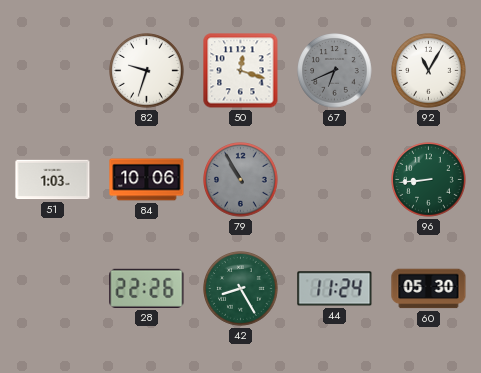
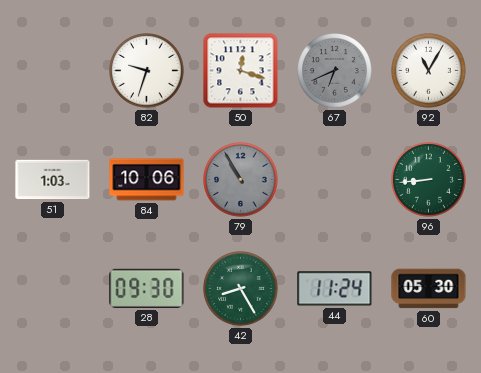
28: 22:26 -> 09:30 (147, 288)
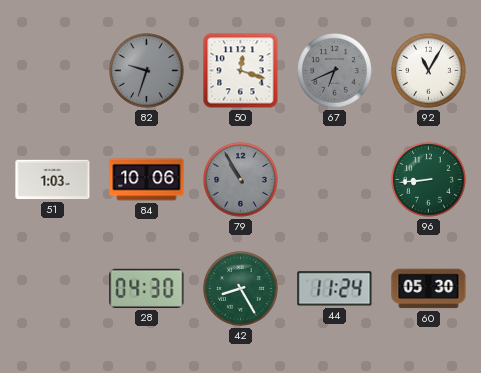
82 dial: white -> grey (147, 71)
28: 09:30 -> 04:30 (147, 288)
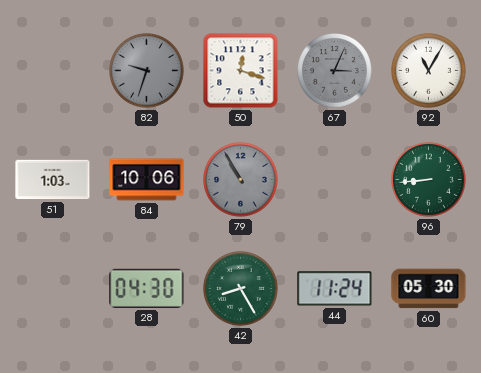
67: 6:41 -> 3:04 (335, 71)
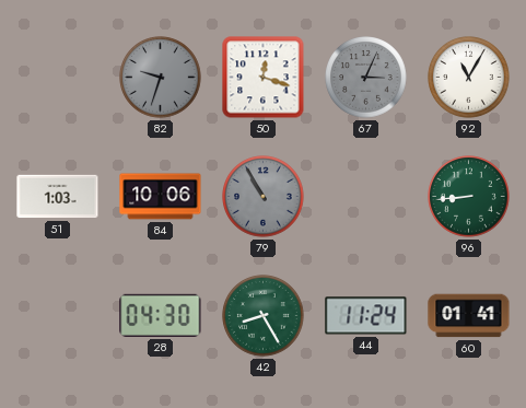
60: 05:30 -> 01:41 (469, 316)
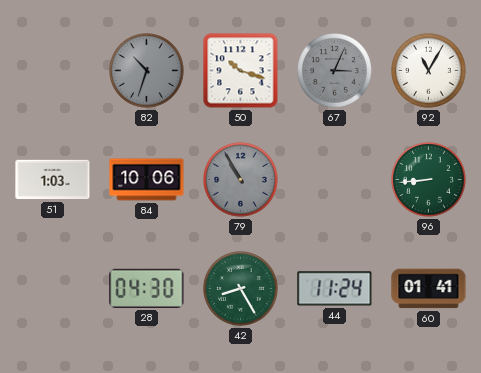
82: 9:33 -> 10:33 (147, 71)
50: 12:18 -> 10:18 (241, 71)
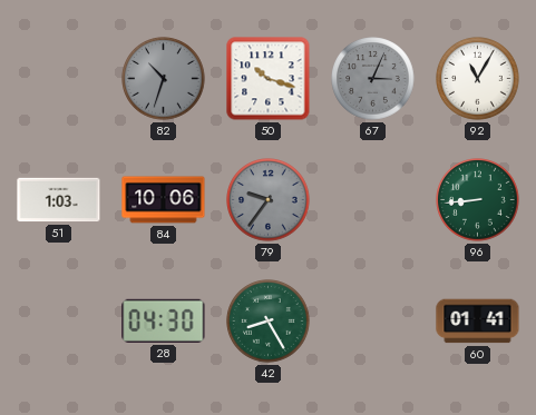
79: 10:55 -> 9:36 (269, 200)
44: 11:24 -> none (335, 289)
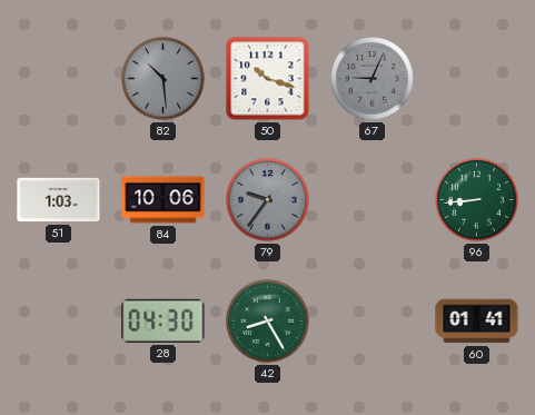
82: 10:33 -> 10:29 (164, 79)
67: 3:04 -> 9:04 (373, 79)
92: 11:05 -> none (478, 79)
